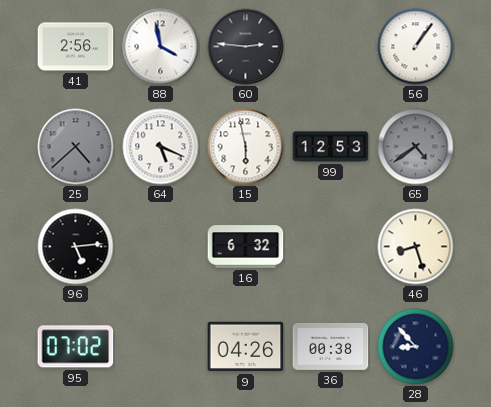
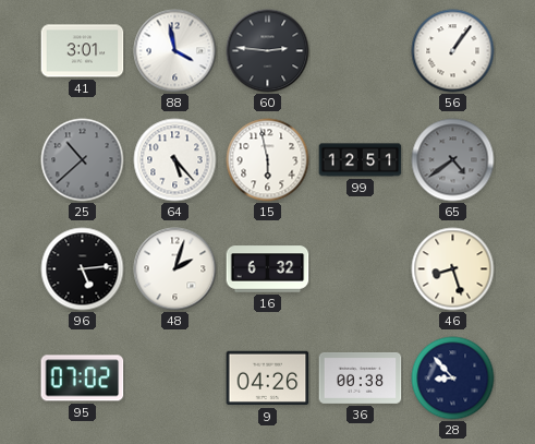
41: 2:56 -> 3:01 (83, 51)
25: 4:38 -> 10:38 (83, 160)
64: 5:19 -> 5:23 (175, 160)
99: 12:53 -> 12:51 (361, 160)
48: none -> 2:03 (175, 269)
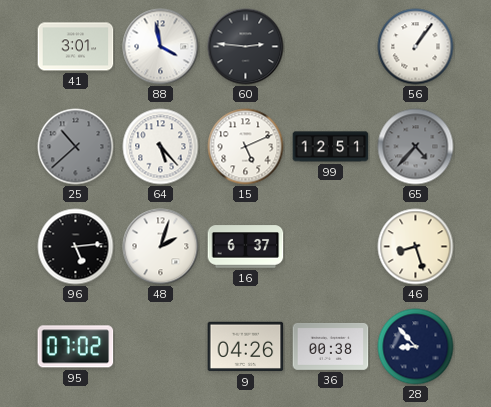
15: 5:58 -> 5:11 (246, 147)
65: 4:39 -> 4:37 (416, 147)
16: 6:32 -> 6:37 (246, 247)
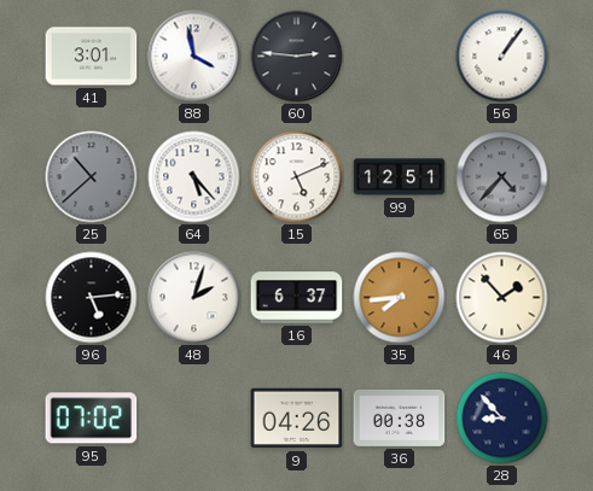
35: none -> 7:44 (400, 298)
46: 8:27 -> 1:53 (502, 298)
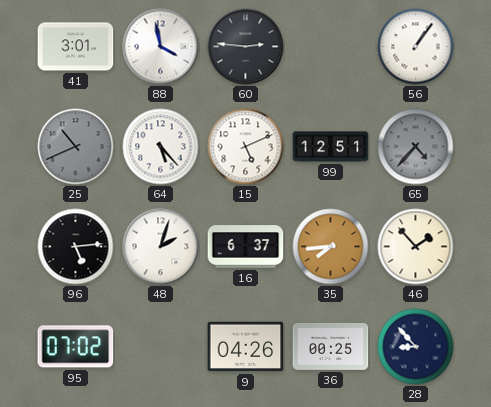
25: 10:38 -> 10:41 (76, 147)
36: 00:38 -> 00:25 (331, 346)
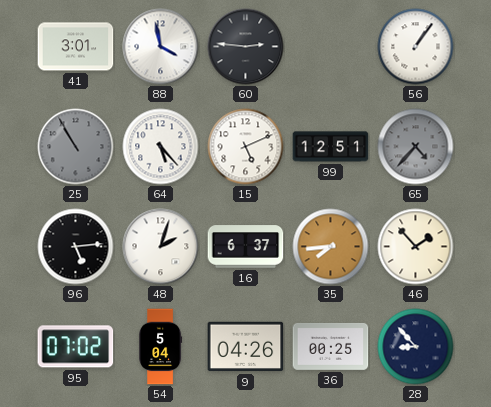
25: 10:41 -> 10:55 (76, 147)
54: none -> 5:04 (161, 347)
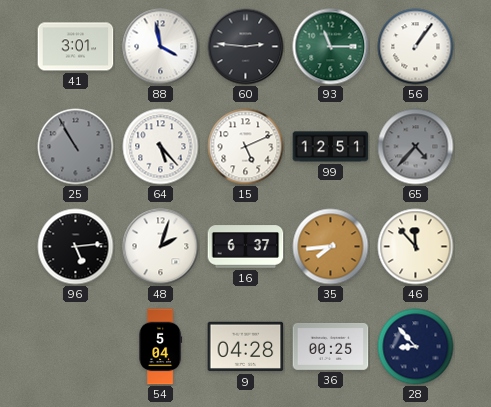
93: none -> 11:15 (331, 47)
46: 1:53 -> 11:53 (416, 247)
95: 07:02 -> none (76, 347)
9: 04:26 -> 04:28 (246, 347)
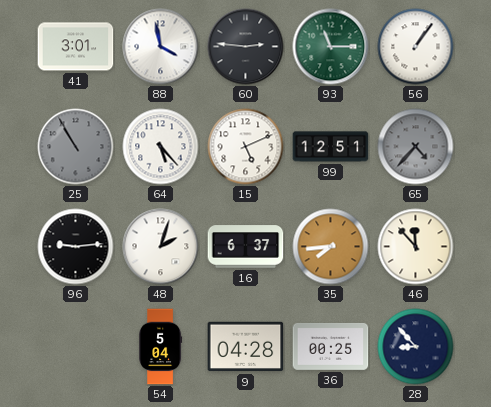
96: 5:14 -> 9:14 (76, 247)
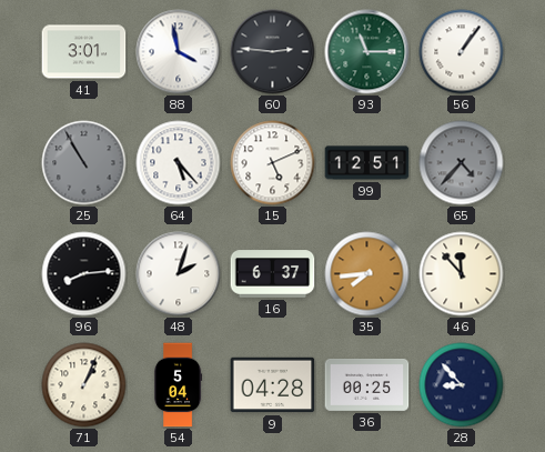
96: 9:14 -> 8:14 (84, 274)
71: none -> 1:04 (84, 385)
